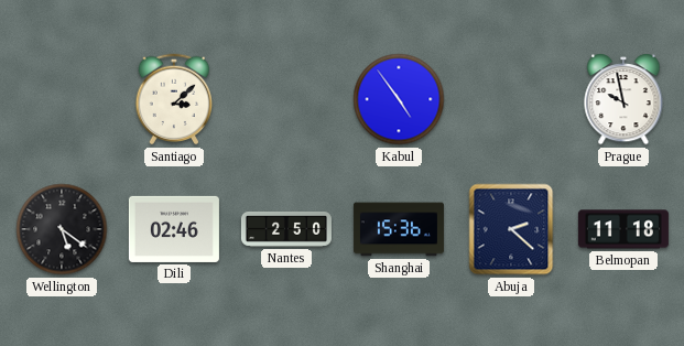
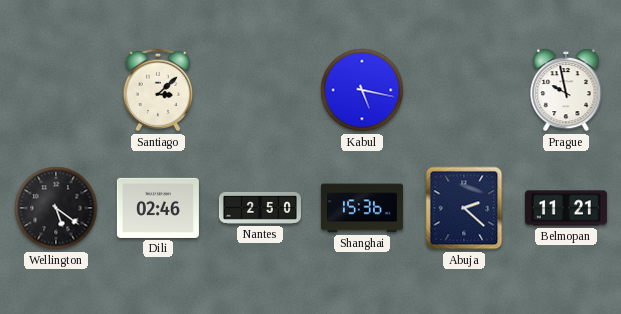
Kabul: 4:54 -> 5:17 (362, 90)
Belmopan: 11:18 -> 11:21 (566, 208)
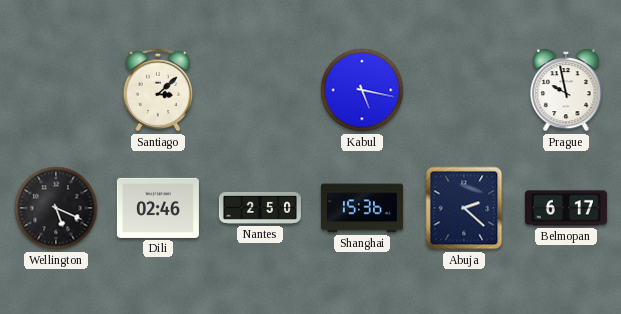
Wellington: 5:21 -> 5:19 (56, 208)
Belmopan: 11:21 -> 6:17 (566, 208)
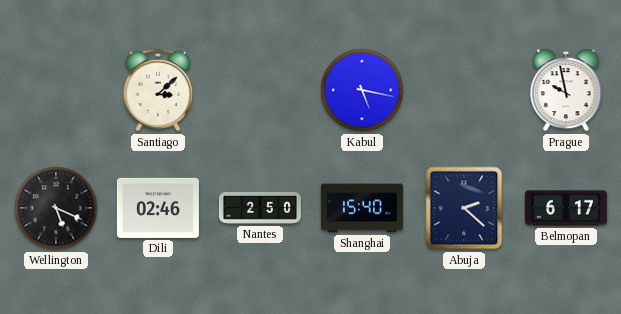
Shanghai: 15:36 -> 15:40 (362, 208)
